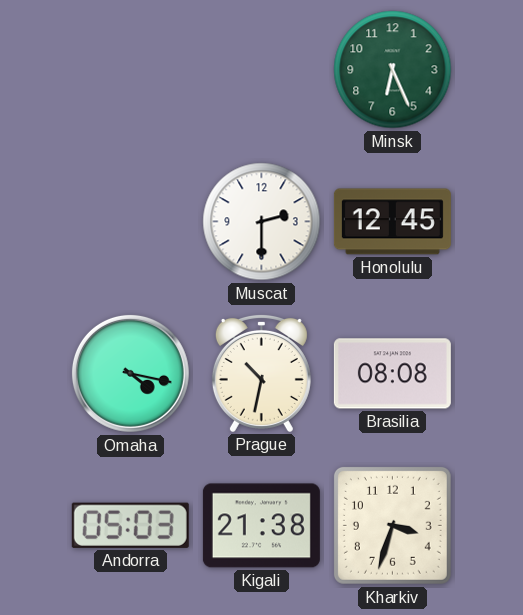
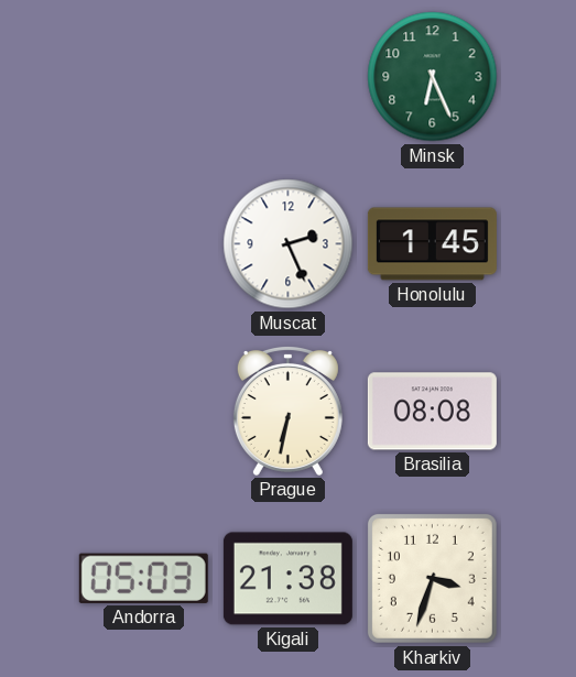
Muscat: 2:30 -> 2:26 (289, 244)
Honolulu: 12:45 -> 1:45 (432, 244)
Omaha: 4:17 -> none (130, 373)
Prague: 10:32 -> 6:32 (287, 411)
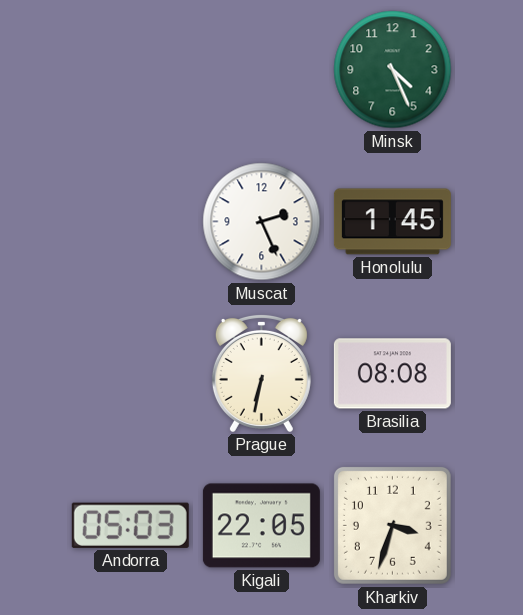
Minsk: 6:26 -> 4:26 (393, 70)
Kigali: 21:38 -> 22:05 (261, 526)
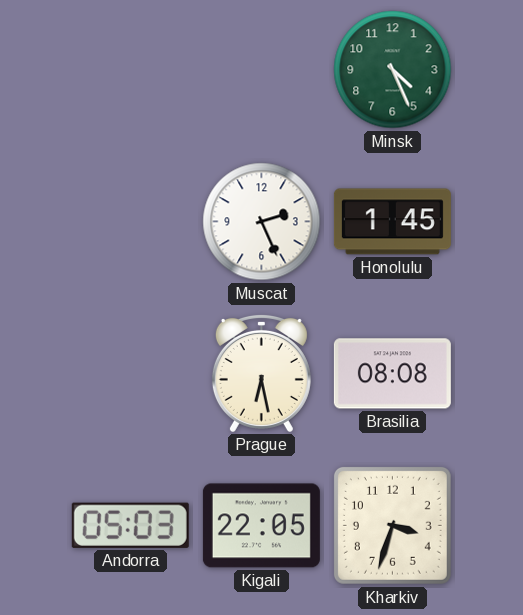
Prague: 6:32 -> 6:28 (261, 373)
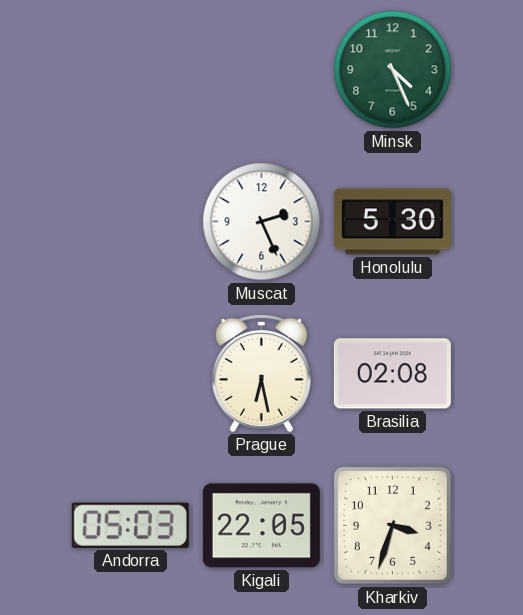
Honolulu: 1:45 -> 5:30 (392, 222)
Brasilia: 08:08 -> 02:08 (392, 374)
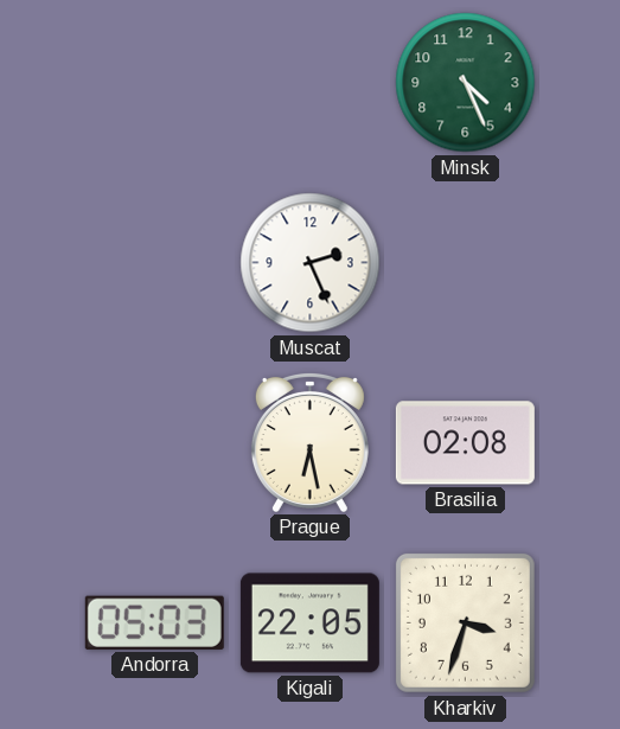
Honolulu: 5:30 -> none (392, 222)
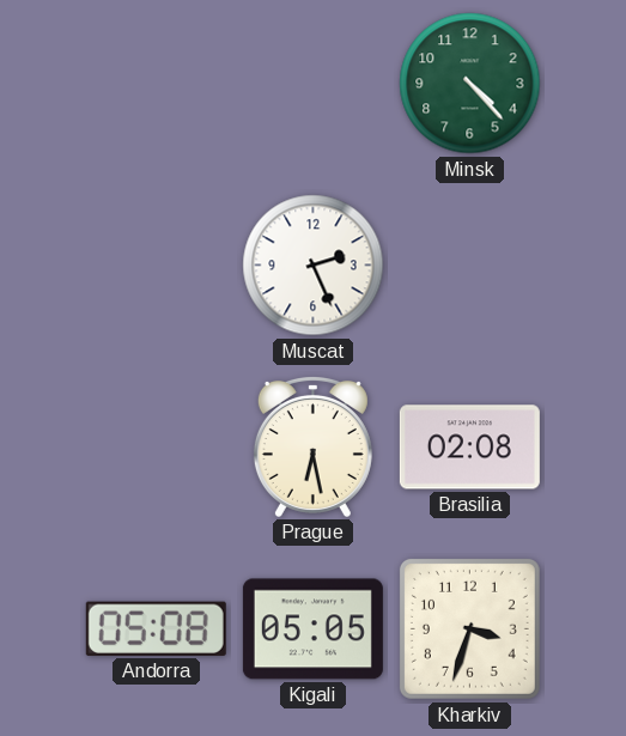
Minsk: 4:26 -> 4:23 (470, 84)
Andorra: 05:03 -> 05:08 (156, 628)
Kigali: 22:05 -> 05:05 (312, 629)
